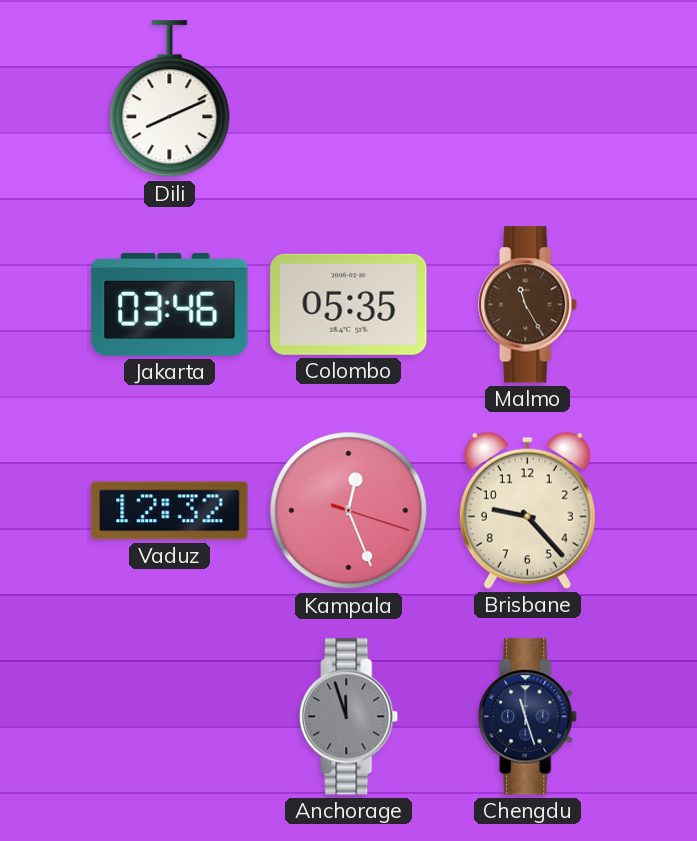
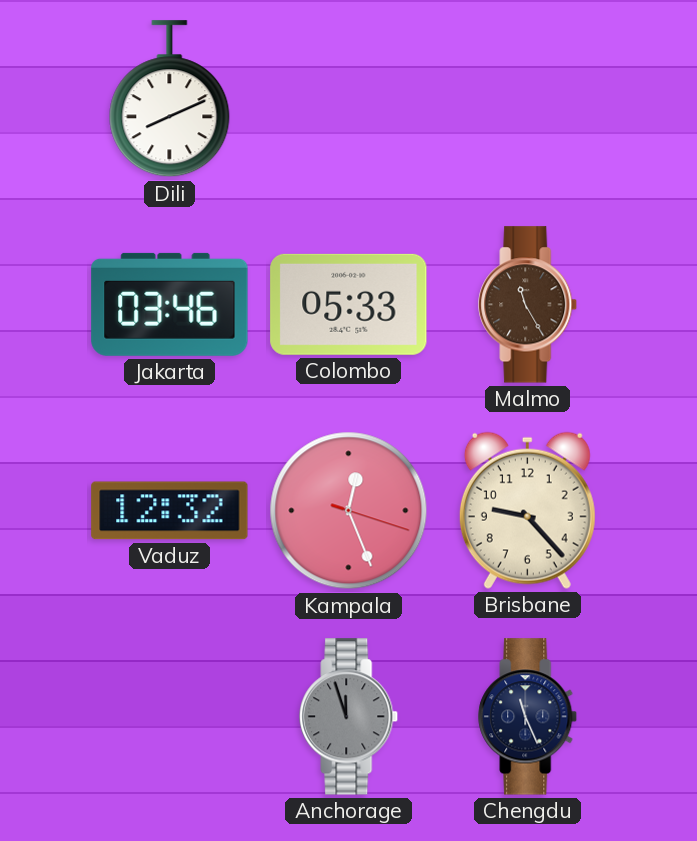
Colombo: 05:35 -> 05:33 (349, 304)
Chengdu: 11:27 -> 11:26 (528, 717)
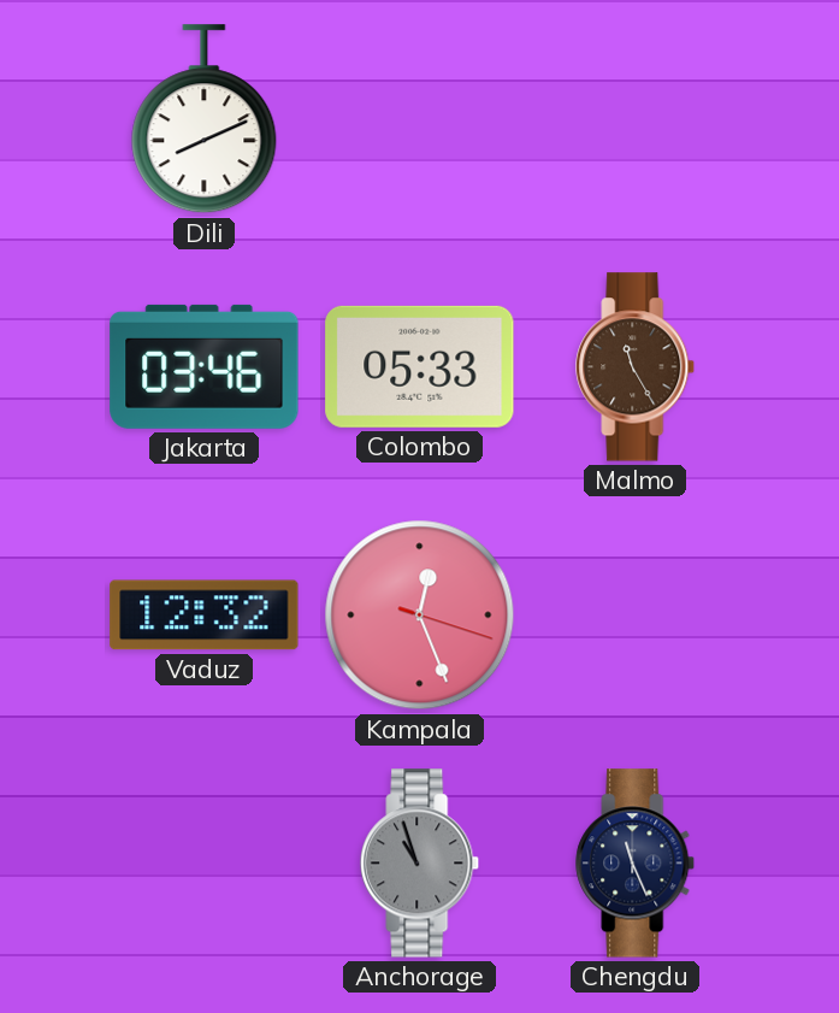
Brisbane: 9:23 -> none (527, 510)
Anchorage: 11:57 -> 10:57 (420, 864)
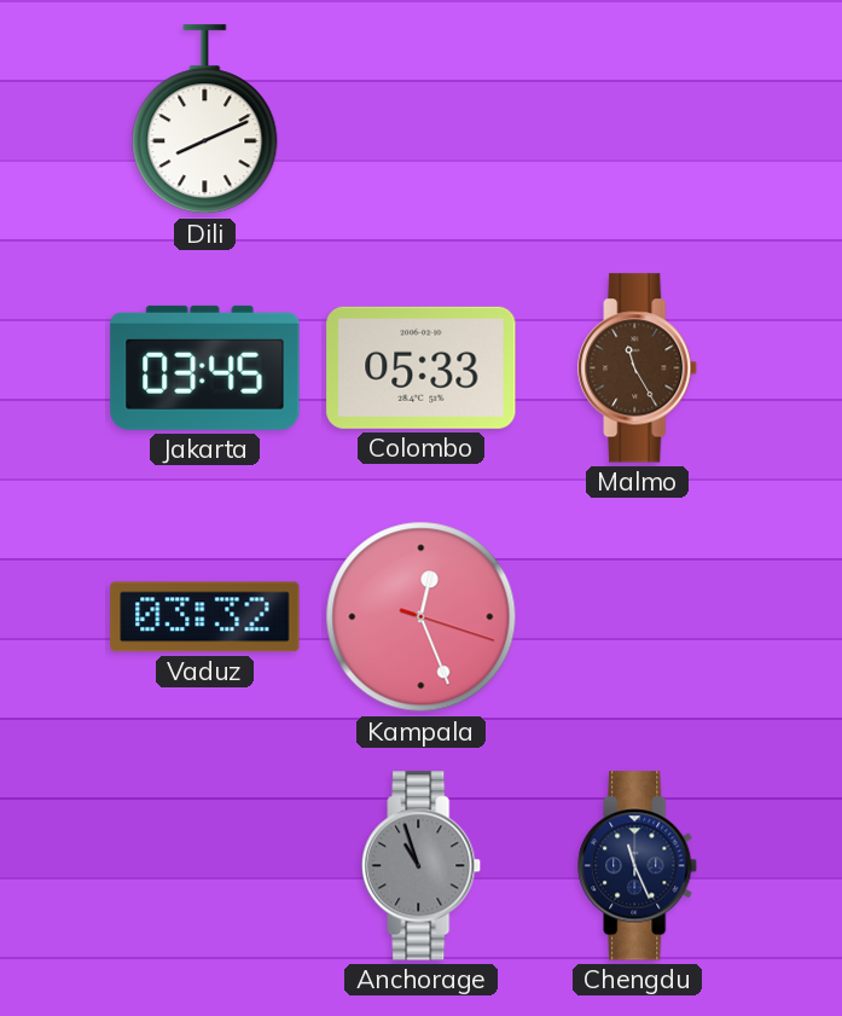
Jakarta: 03:46 -> 03:45 (205, 367)
Vaduz: 12:32 -> 03:32 (205, 617)
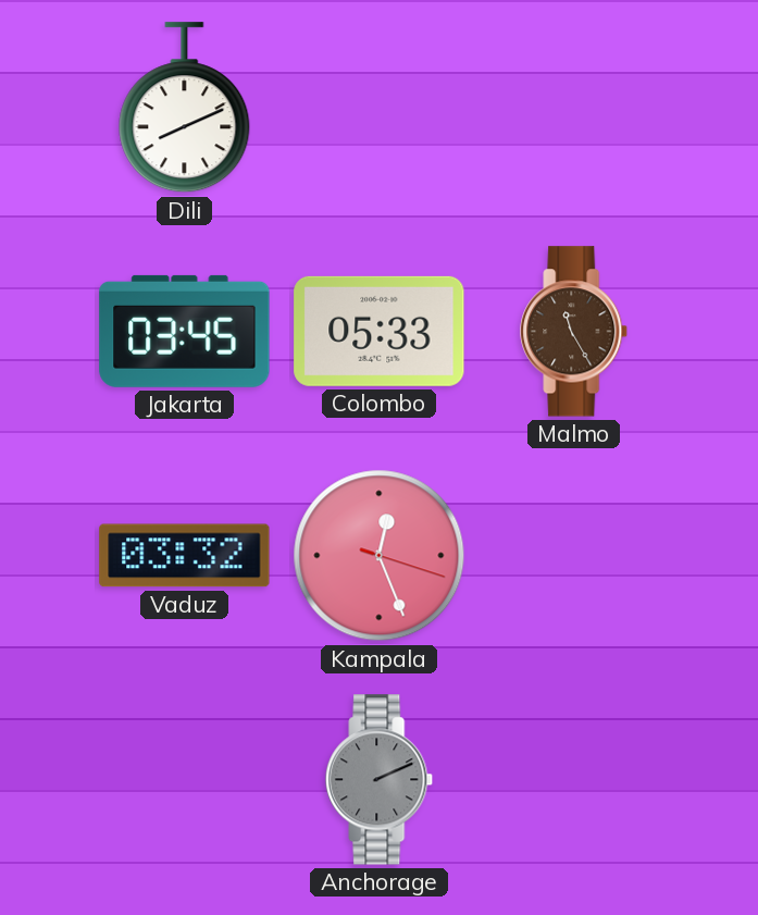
Anchorage: 10:57 -> 2:11 (380, 780)
Chengdu: 11:26 -> none (638, 866)
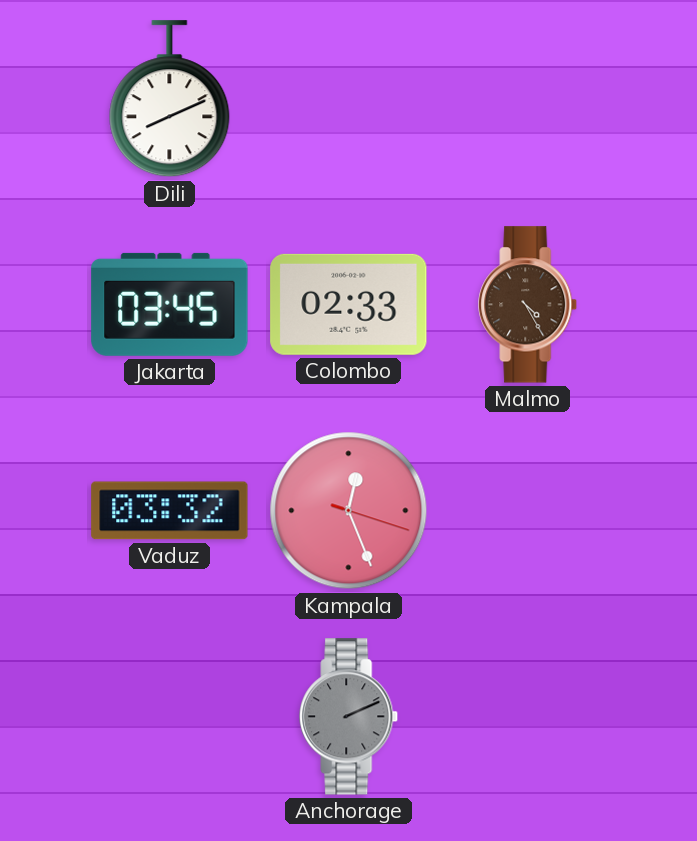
Colombo: 05:33 -> 02:33 (349, 304)
Malmo: 11:25 -> 4:25 (528, 305)
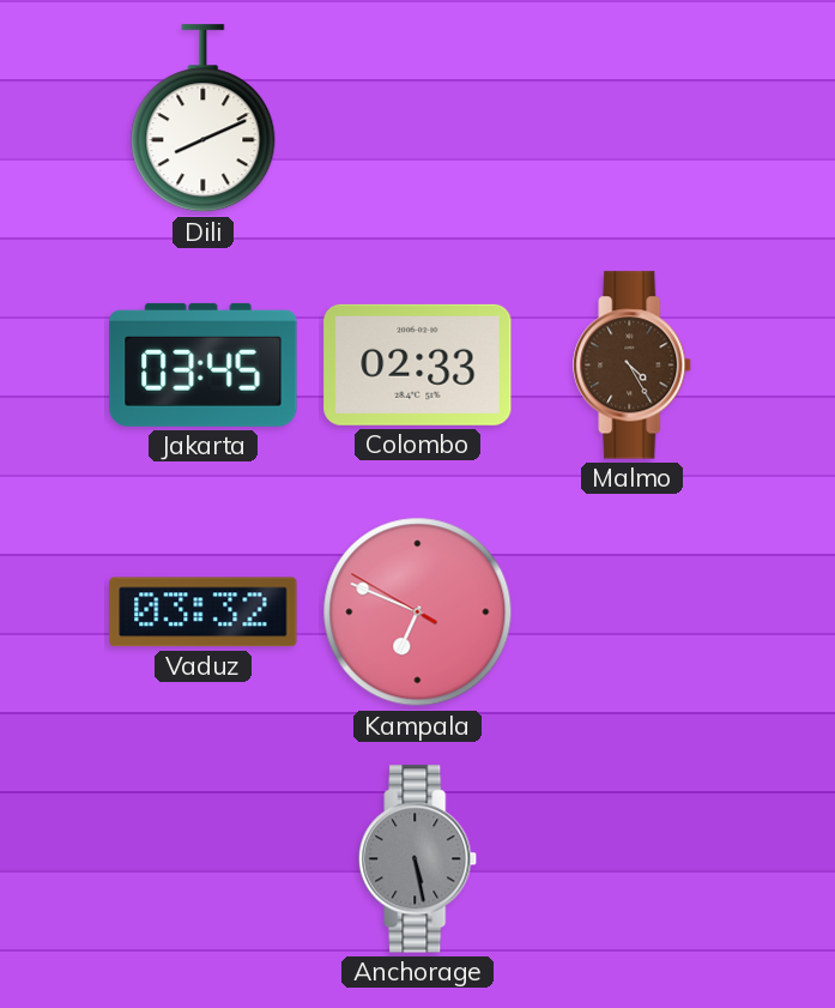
Kampala: 12:26 -> 6:48 (418, 612)
Anchorage: 2:11 -> 5:28 (418, 859)
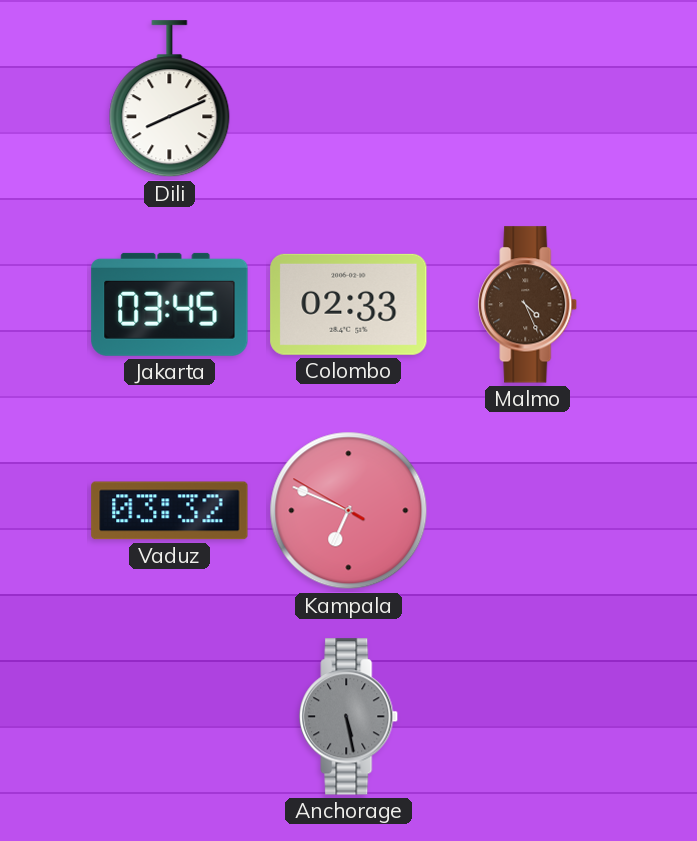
Malmo: 4:25 -> 4:26 (528, 305)
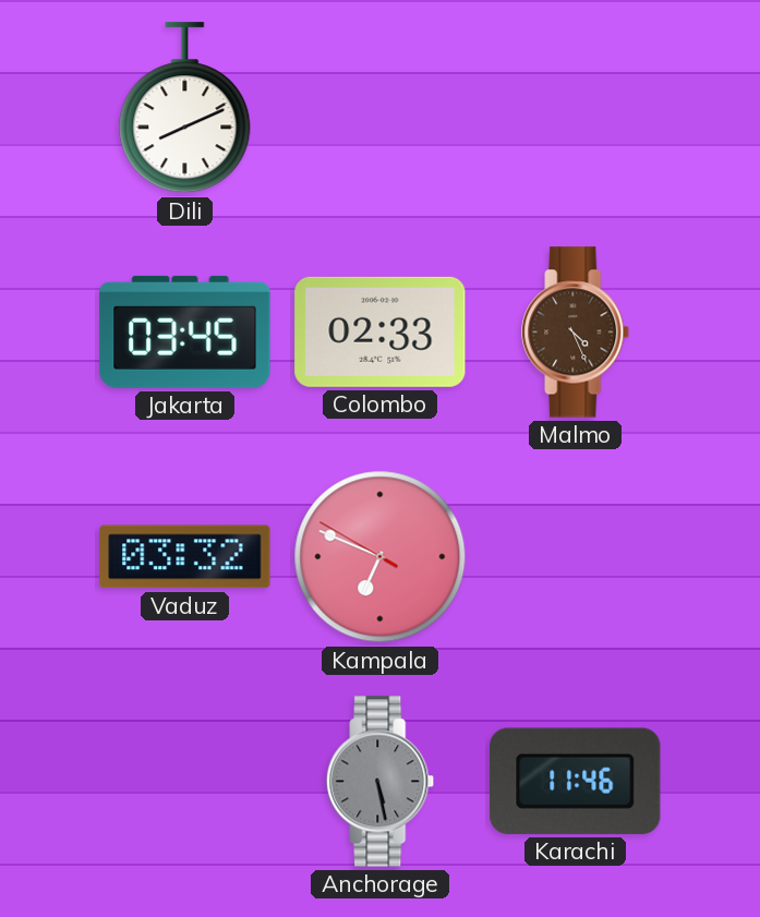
Karachi: none -> 11:46 (576, 781)
